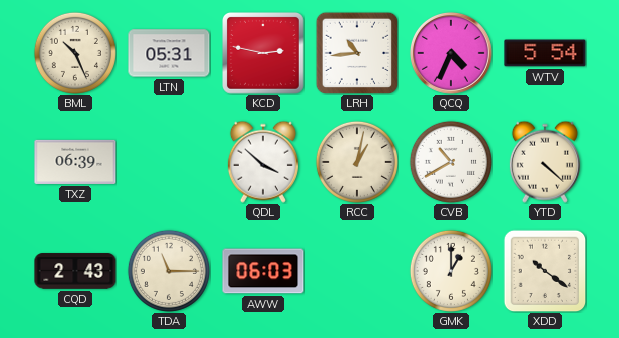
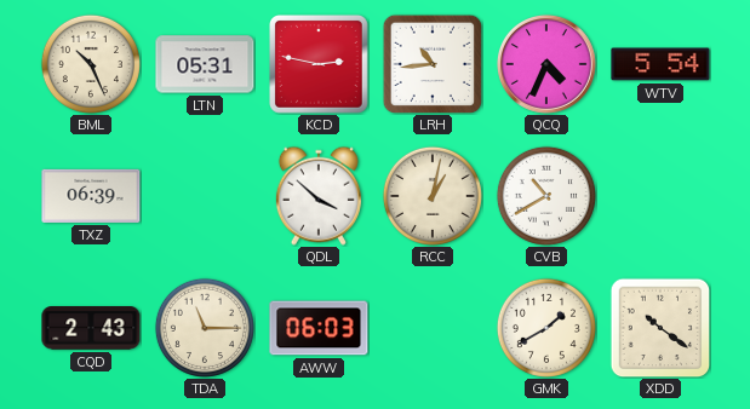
YTD: 4:22 -> none (545, 162)
GMK: 1:00 -> 1:40 (546, 328)
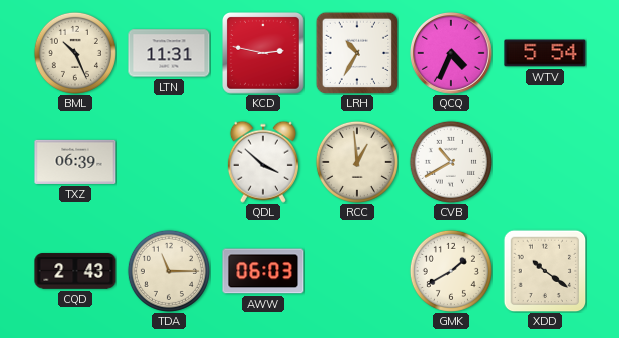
LTN: 05:31 -> 11:31 (169, 53)
LRH: 10:44 -> 10:35 (357, 53)
RCC: 1:02 -> 12:59 (357, 162)
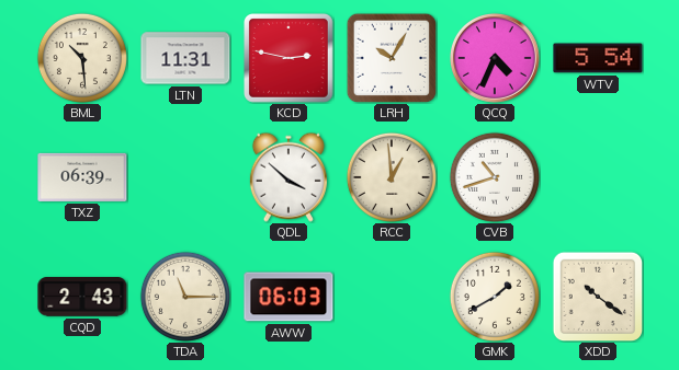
BML: 10:26 -> 10:29 (82, 58)
LRH: 10:35 -> 10:05 (392, 58)
CVB: 10:40 -> 10:42 (495, 177)
